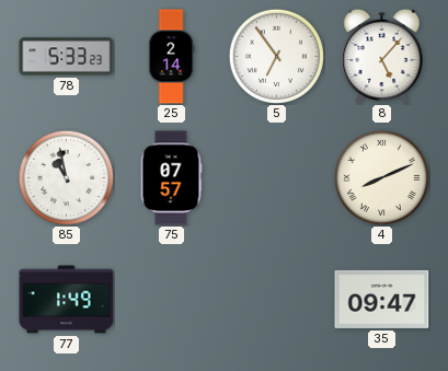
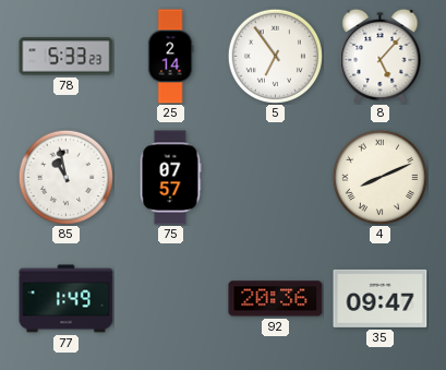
92: none -> 20:36 (276, 299)
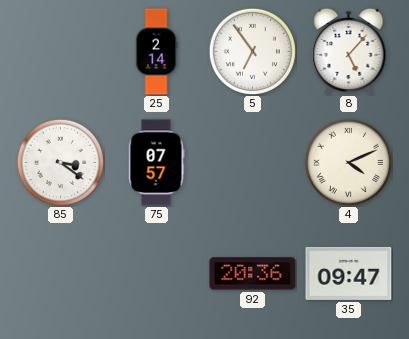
78: 5:33 -> none (67, 57)
85: 10:58 -> 3:21 (60, 162)
4: 8:11 -> 4:11 (348, 162)
77: 1:49 -> none (67, 299)
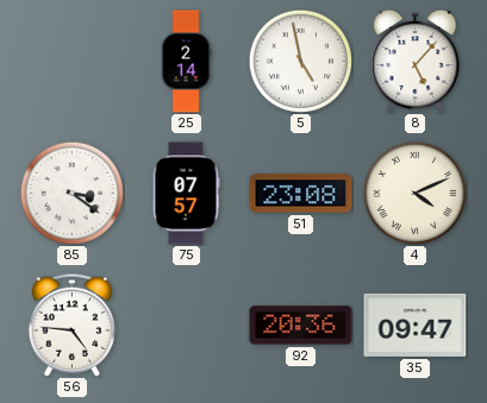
5: 6:54 -> 4:58 (300, 61)
51: none -> 23:08 (301, 194)
56: none -> 4:46 (71, 325)
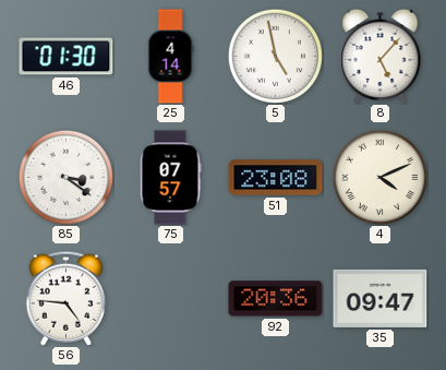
46: none -> 01:30 (67, 57)
25: 2:14 -> 4:14 (170, 57)
